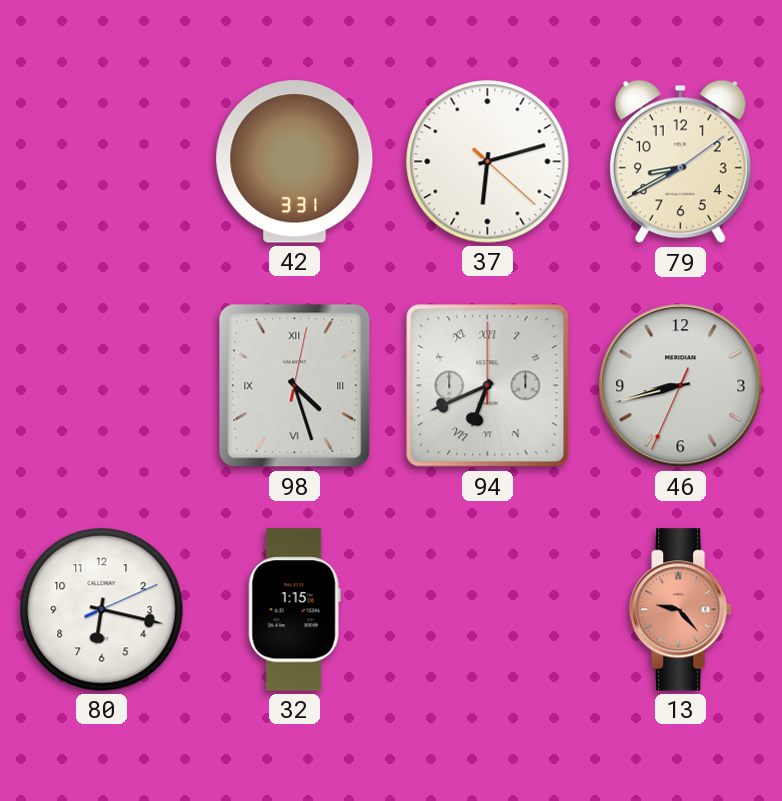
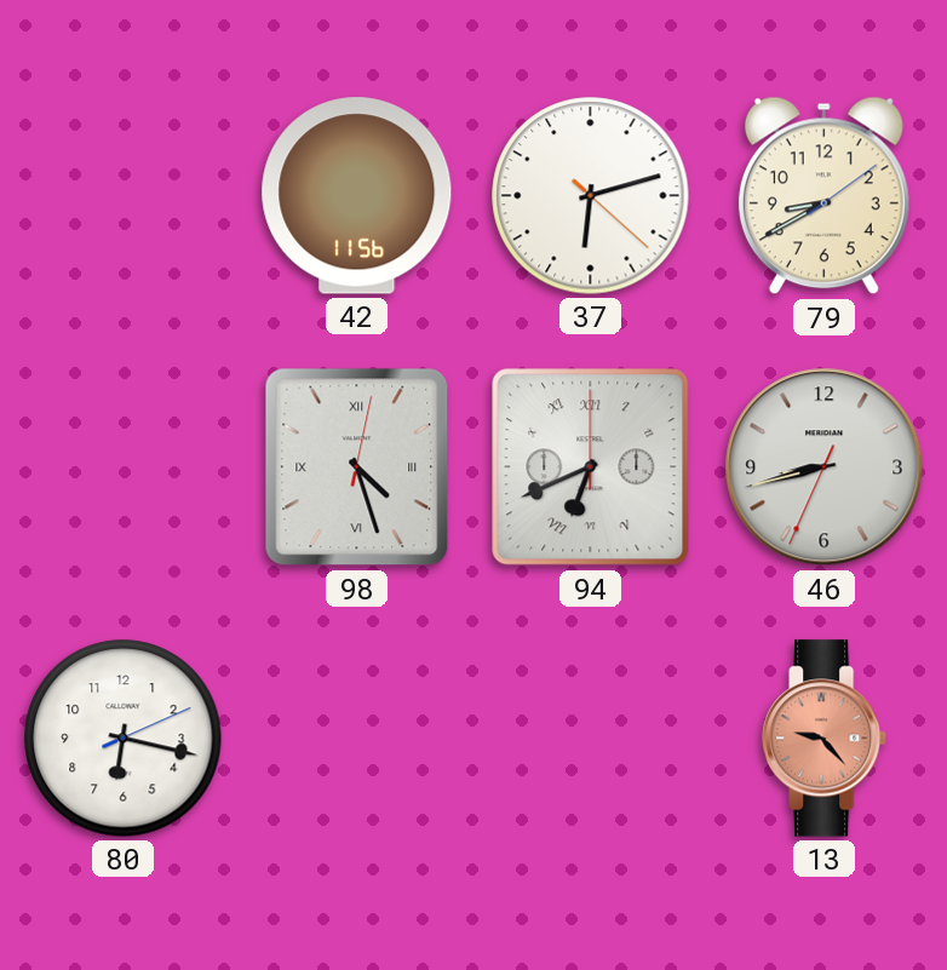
42: 3:31 -> 11:56 (357, 196)
32: 1:15 -> none (294, 610)
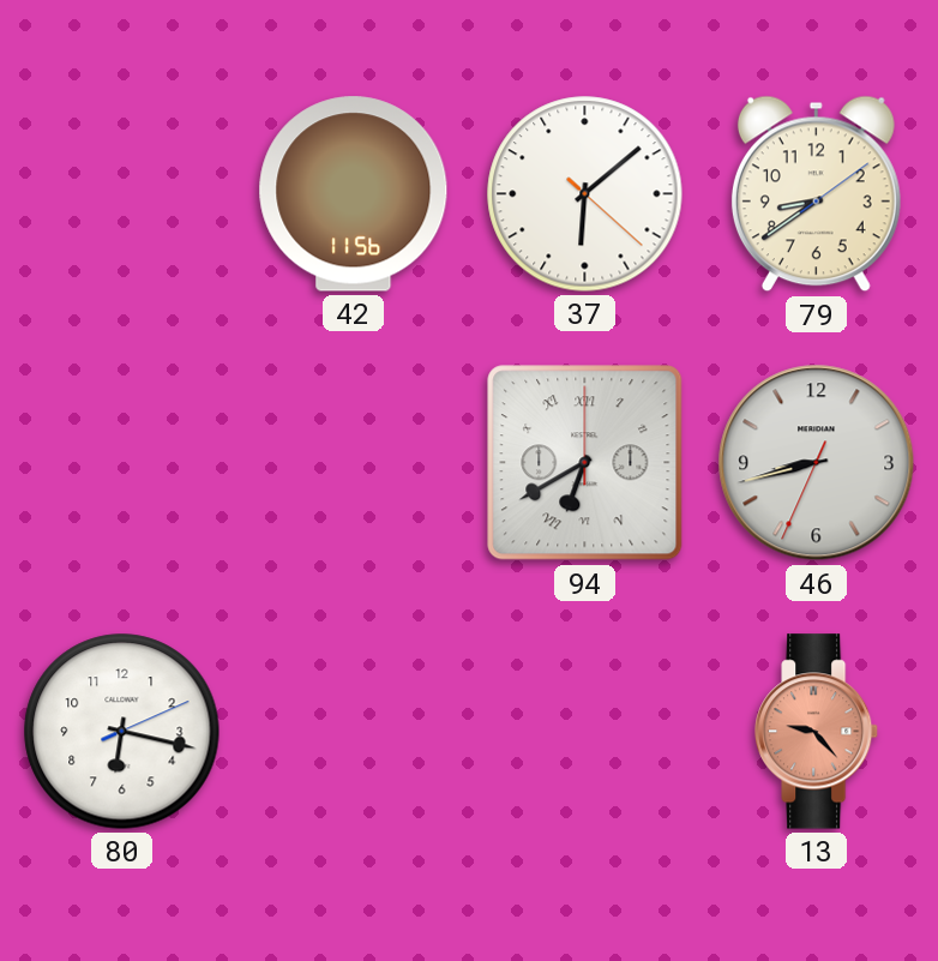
37: 6:12 -> 6:08 (585, 194)
79: 8:40 -> 8:39 (816, 194)
98: 4:27 -> none (357, 467)
94: 6:41 -> 6:40 (585, 463)
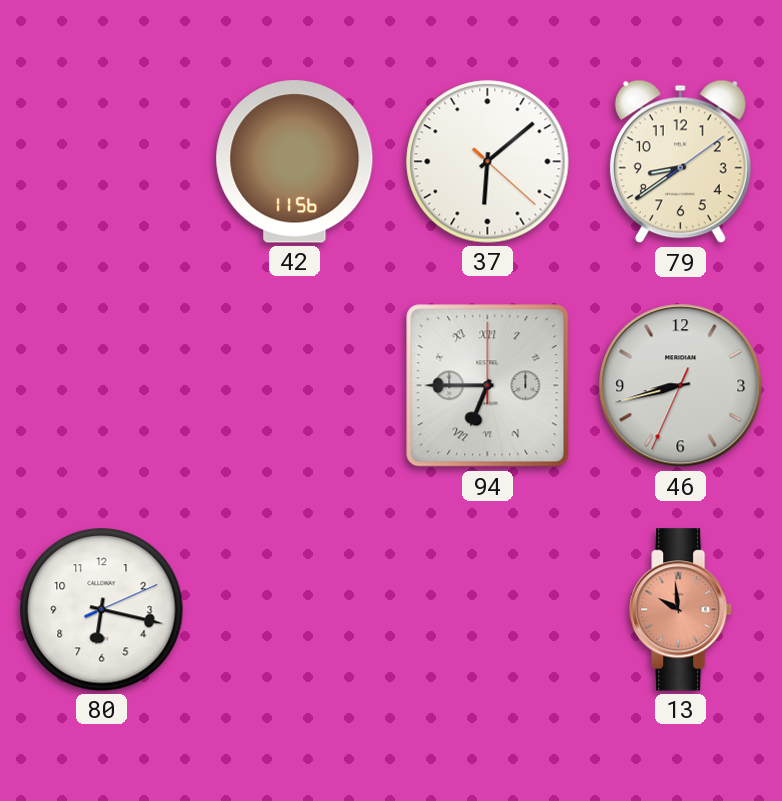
94: 6:40 -> 6:45 (488, 386)
13: 9:23 -> 9:59 (682, 610)
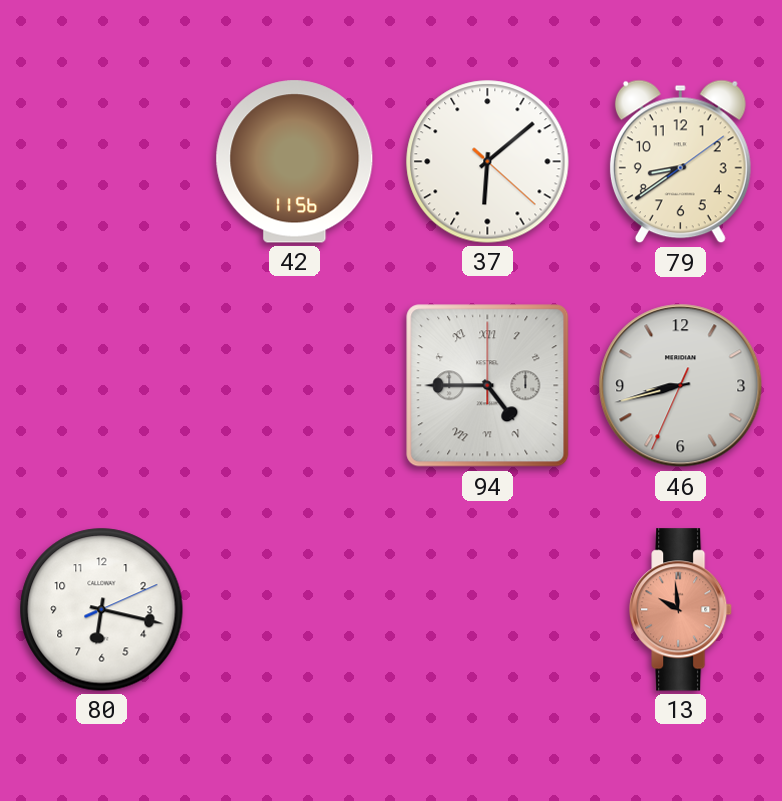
94: 6:45 -> 4:45 (488, 386)
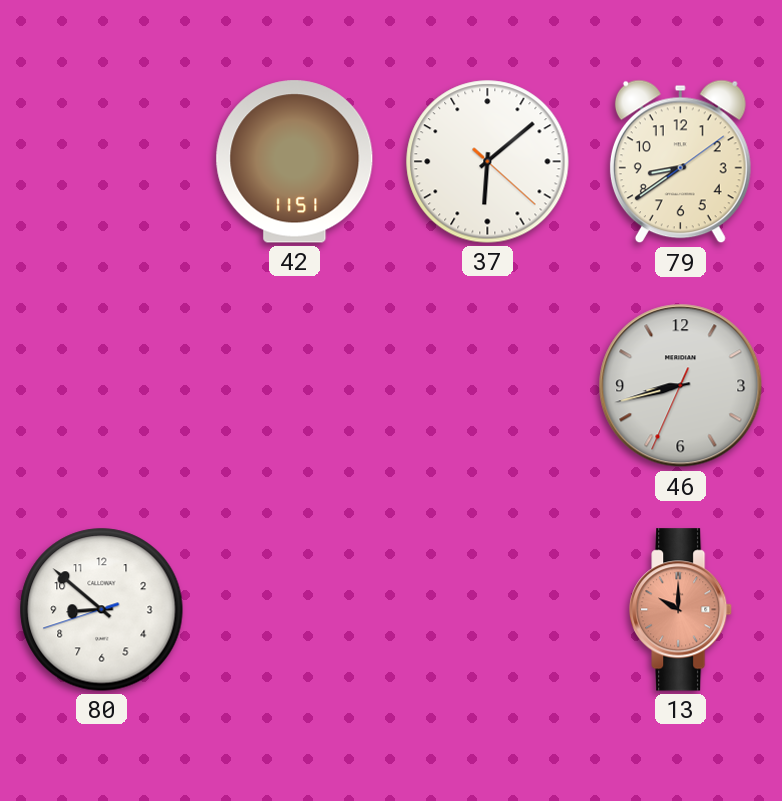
42: 11:56 -> 11:51 (295, 162)
94: 4:45 -> none (488, 386)
80: 6:17 -> 8:51 (102, 610)
13: 9:59 -> 10:00 (682, 610)
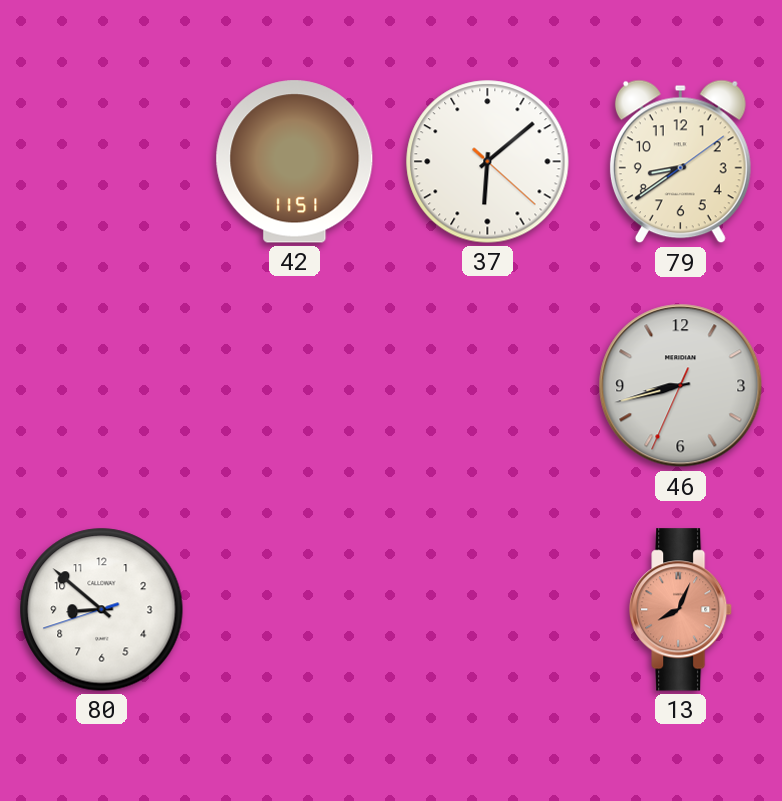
13: 10:00 -> 8:04 (682, 610)
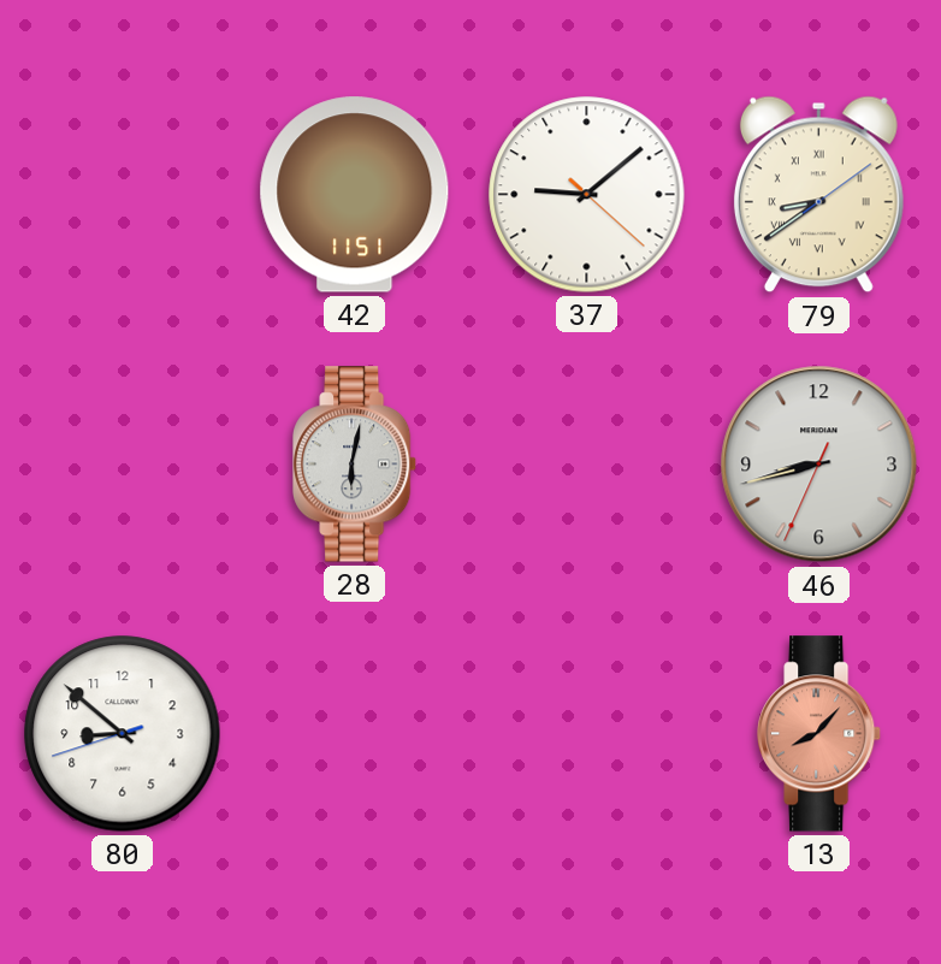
37: 6:08 -> 9:08 (587, 195)
79 numerals: Arabic -> Roman (818, 195)
28: none -> 6:02 (356, 465)
13: 8:04 -> 8:07 (821, 734)
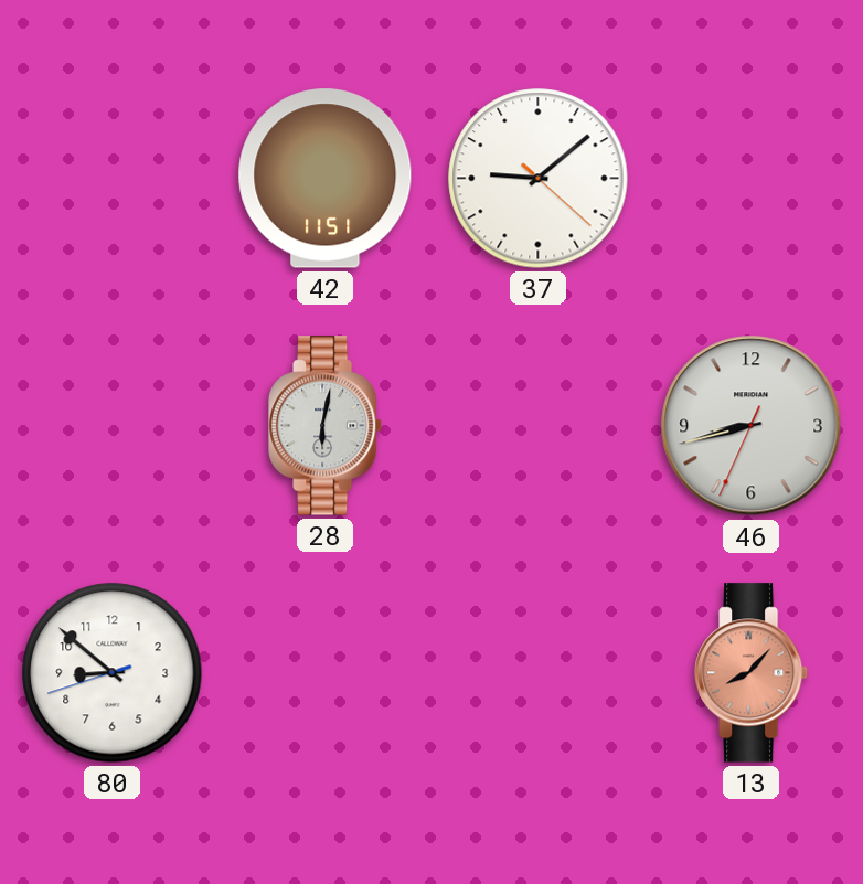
79: 8:39 -> none (818, 195)
